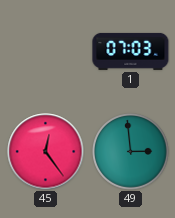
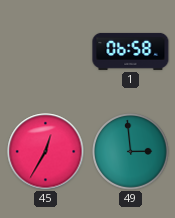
1: 07:03 -> 06:58 (131, 51)
45: 12:24 -> 12:35 (46, 152)
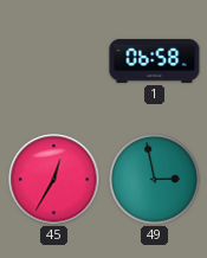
49: 2:59 -> 2:58 (155, 180)
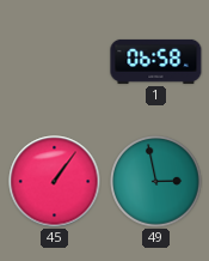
45: 12:35 -> 1:06 (55, 182)
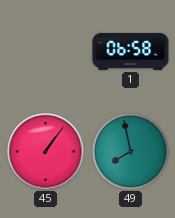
49: 2:58 -> 7:58 (131, 152)
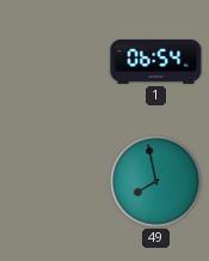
1: 06:58 -> 06:54 (156, 61)
45: 1:06 -> none (46, 152)
